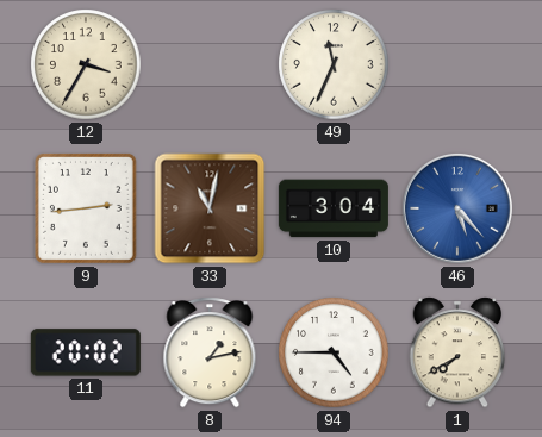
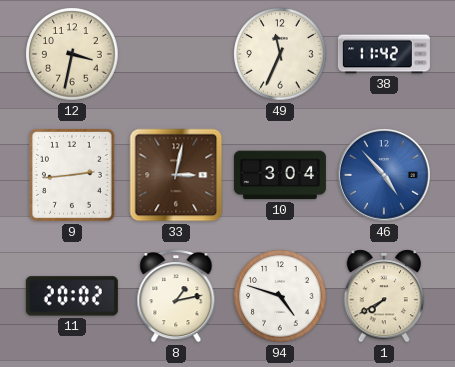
12: 3:35 -> 3:32 (72, 54)
38: none -> 11:42 (384, 54)
33: 11:02 -> 3:02 (176, 175)
46: 5:23 -> 4:53 (385, 176)
94: 4:45 -> 4:48 (280, 296)
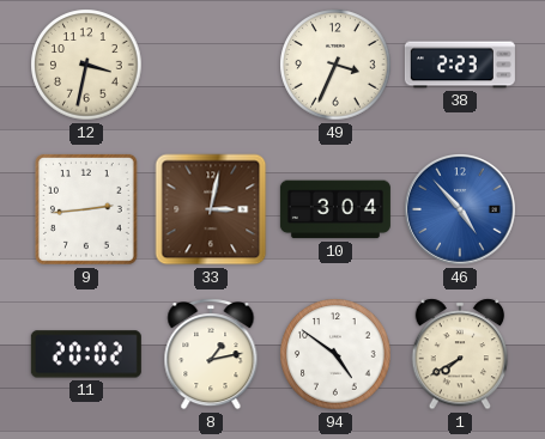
49: 11:34 -> 3:34 (335, 65)
38: 11:42 -> 2:23 (460, 65)
94: 4:48 -> 4:51 (335, 354)
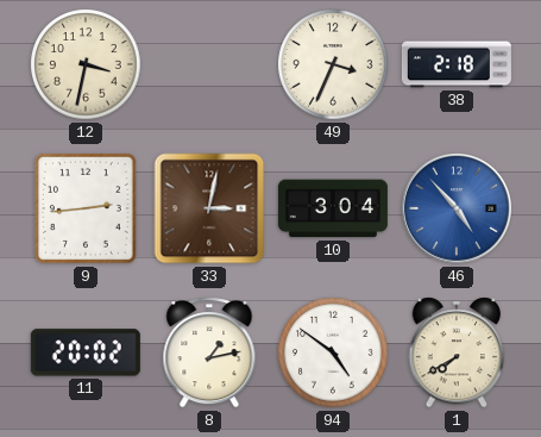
38: 2:23 -> 2:18 (457, 64)
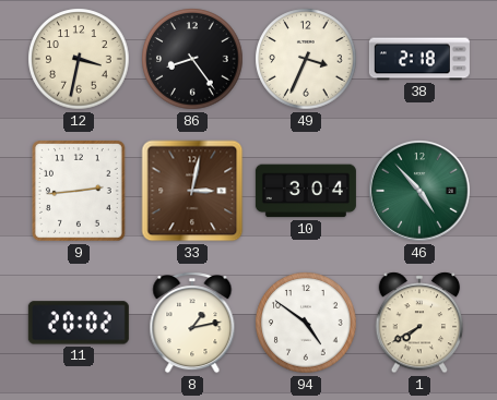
86: none -> 8:24 (192, 59)
46 dial: blue -> green (421, 192)
